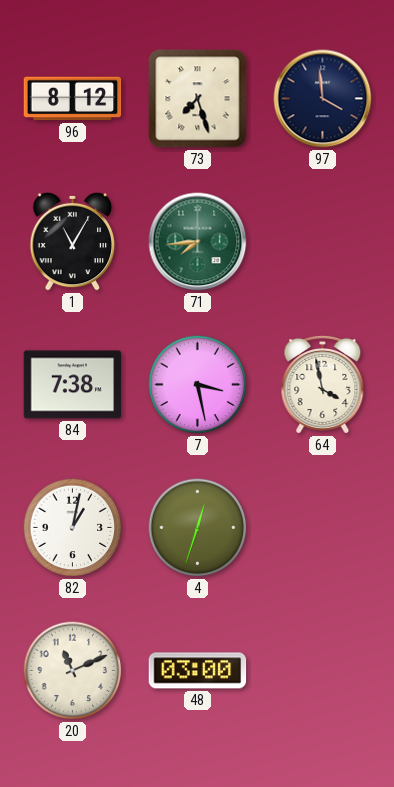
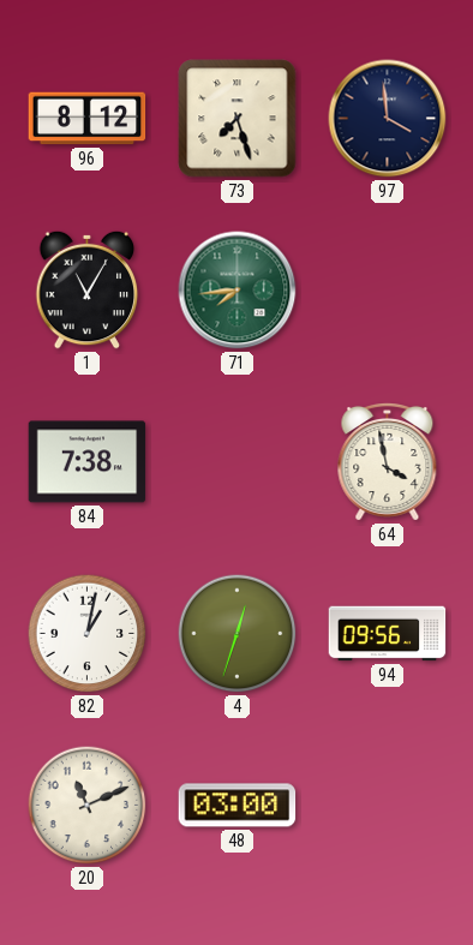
7: 3:28 -> none (198, 385)
94: none -> 09:56 (388, 634)
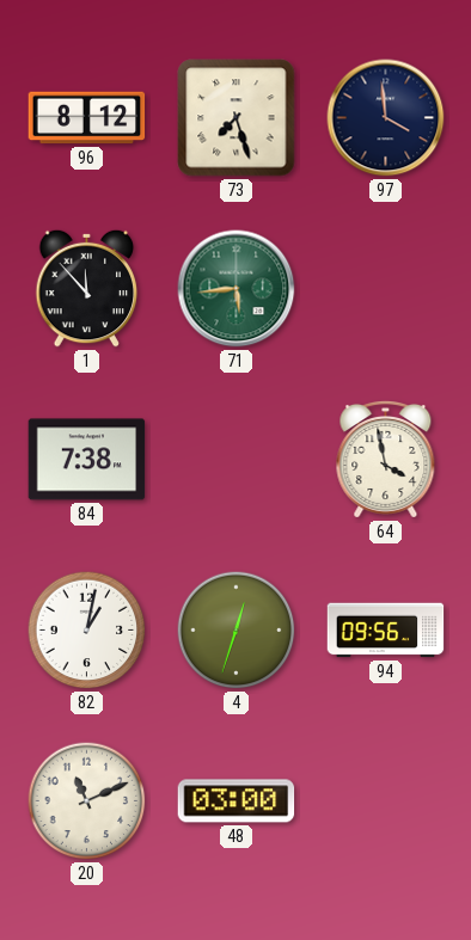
1: 11:05 -> 11:53 (87, 288)
71: 7:44 -> 5:44 (237, 289)
